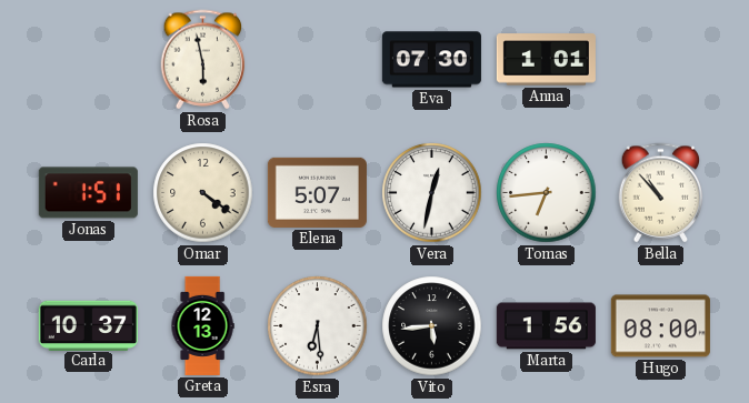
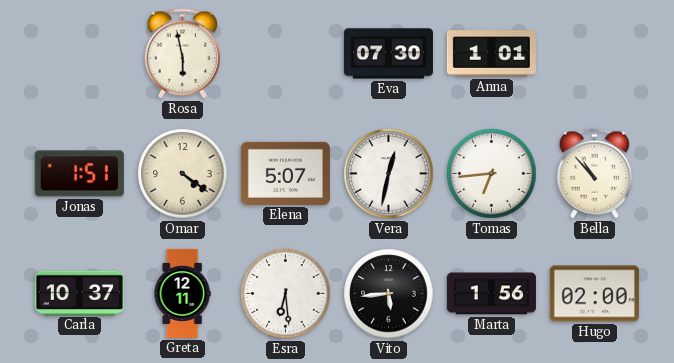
Greta: 12:13 -> 12:11 (182, 293)
Hugo: 08:00 -> 02:00 (594, 294)
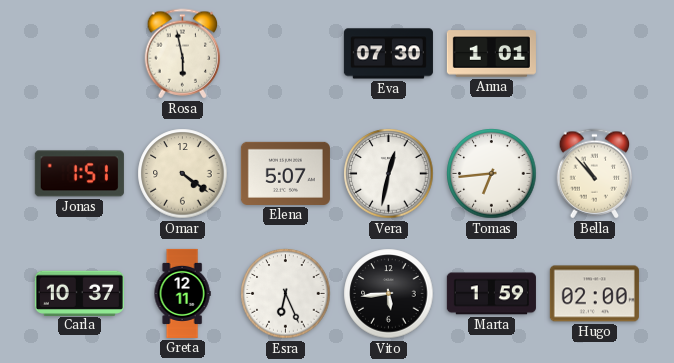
Esra: 6:29 -> 6:26 (286, 294)
Marta: 1:56 -> 1:59 (491, 294)
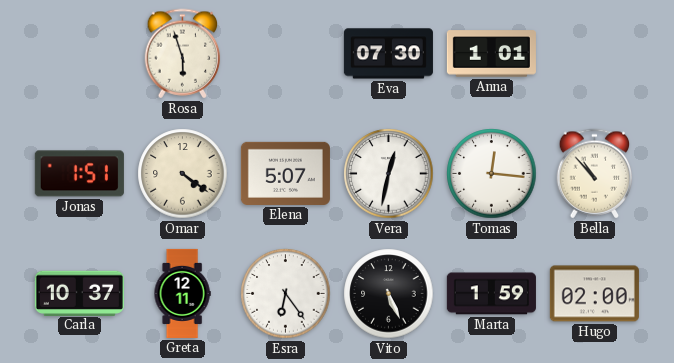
Rosa: 5:58 -> 5:57 (183, 54)
Tomas: 6:44 -> 12:16 (492, 174)
Esra: 6:26 -> 6:24 (286, 294)
Vito: 5:44 -> 5:26 (389, 294)
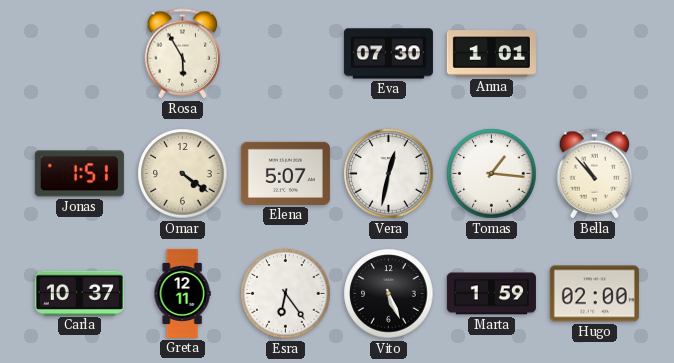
Rosa: 5:57 -> 5:55 (183, 54)
Tomas: 12:16 -> 1:16 (492, 174)
